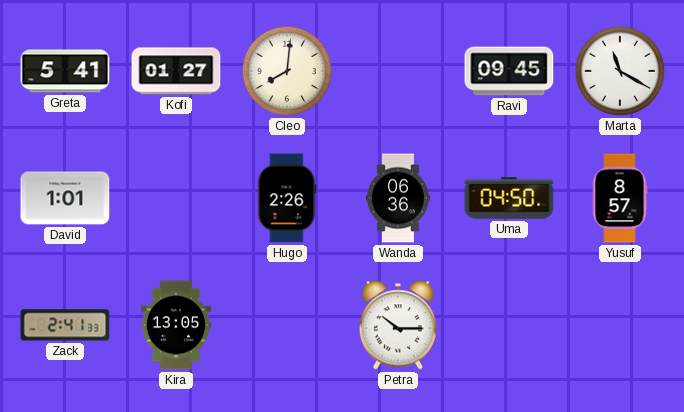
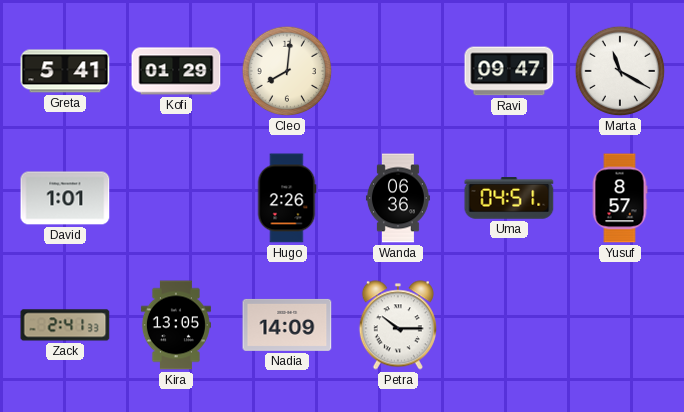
Kofi: 01:27 -> 01:29 (176, 71)
Ravi: 09:45 -> 09:47 (509, 71)
Uma: 04:50 -> 04:51 (509, 198)
Nadia: none -> 14:09 (287, 325)
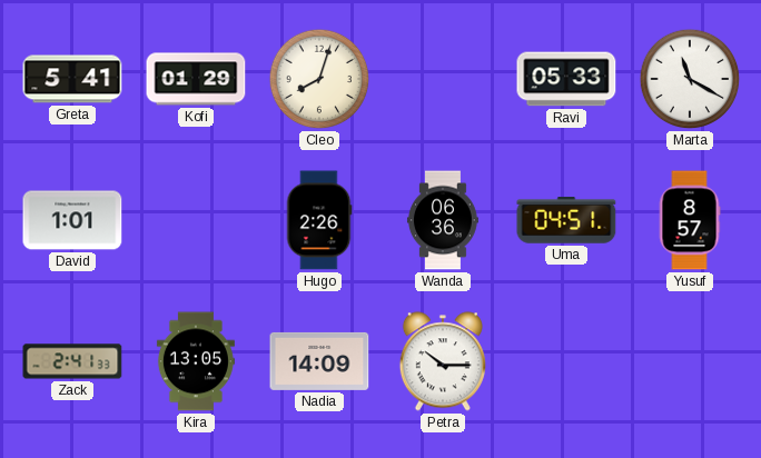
Cleo: 8:01 -> 8:03 (319, 79)
Ravi: 09:47 -> 05:33 (566, 79)
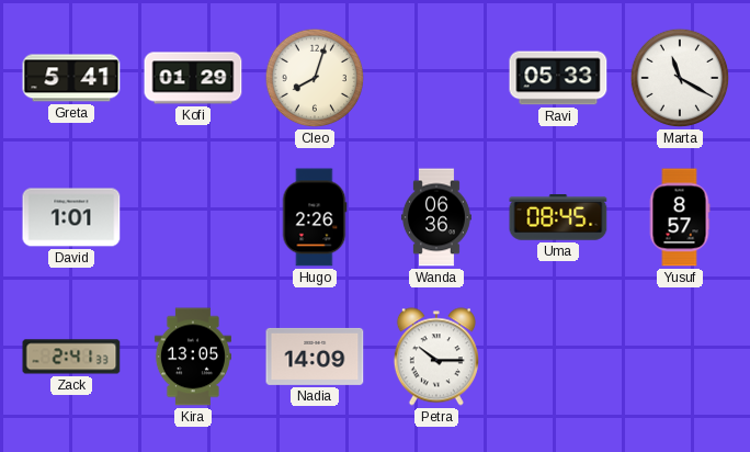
Uma: 04:51 -> 08:45 (558, 217)
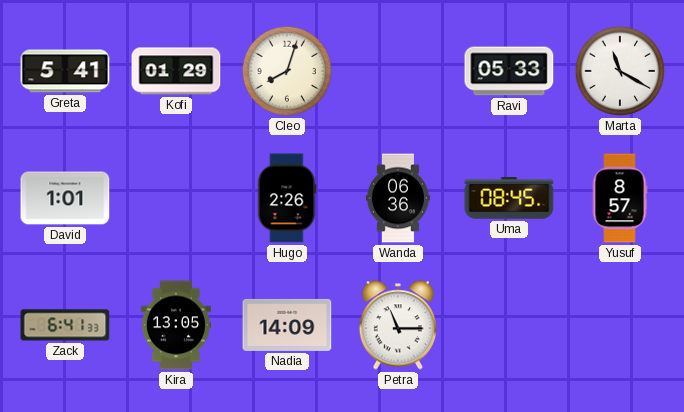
Zack: 2:41 -> 6:41 (65, 325)
Petra: 10:15 -> 11:15 (398, 325)
